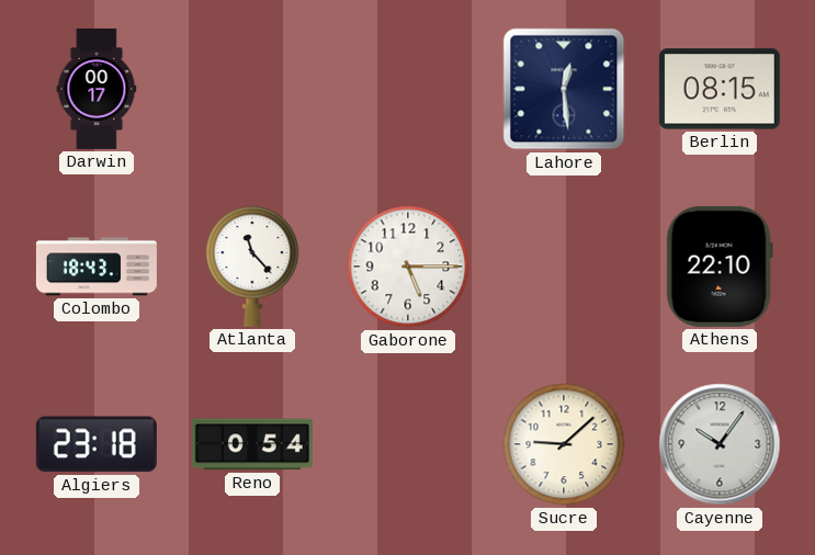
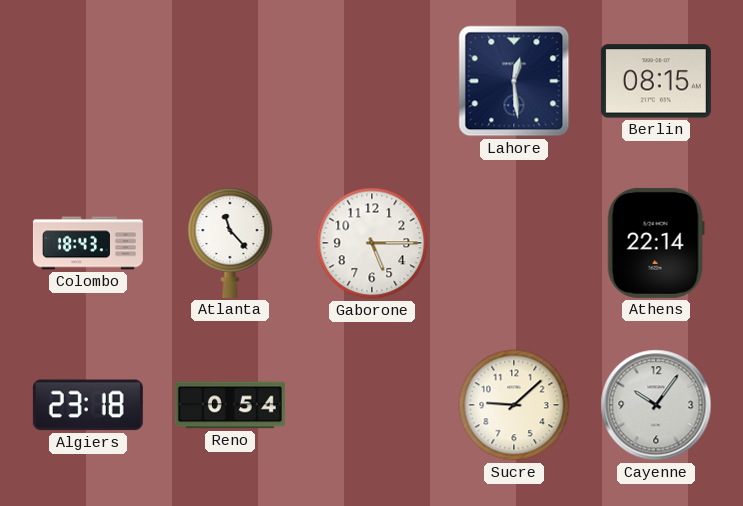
Darwin: 00:17 -> none (97, 89)
Athens: 22:10 -> 22:14 (656, 243)
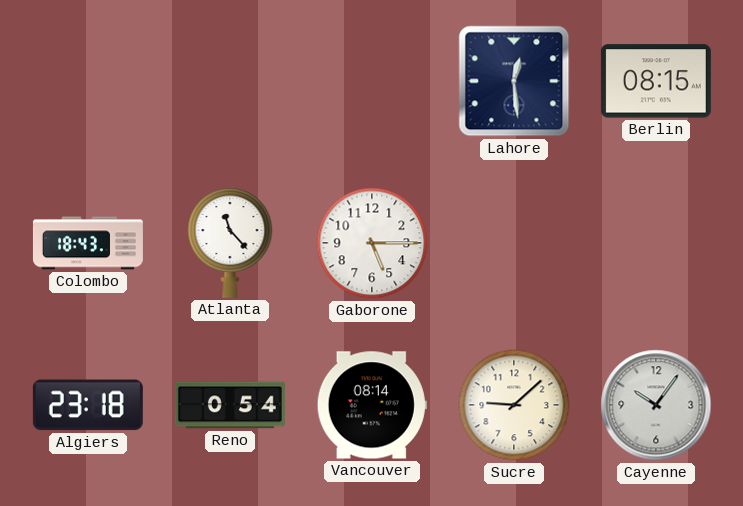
Athens: 22:14 -> none (656, 243)
Vancouver: none -> 08:14 (372, 405)
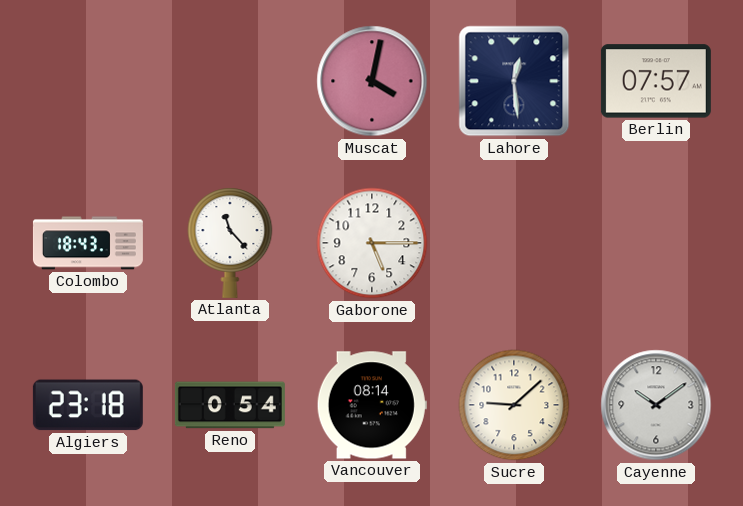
Muscat: none -> 4:02 (372, 81)
Berlin: 08:15 -> 07:57 (656, 81)
Cayenne: 10:06 -> 10:09 (656, 405)
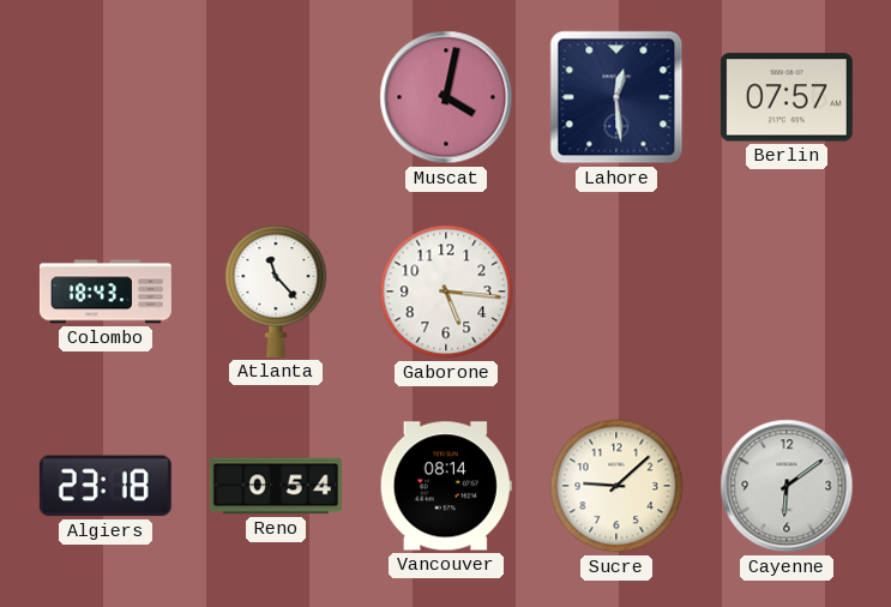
Gaborone: 5:15 -> 5:16 (446, 292)
Cayenne: 10:09 -> 6:09 (787, 486)
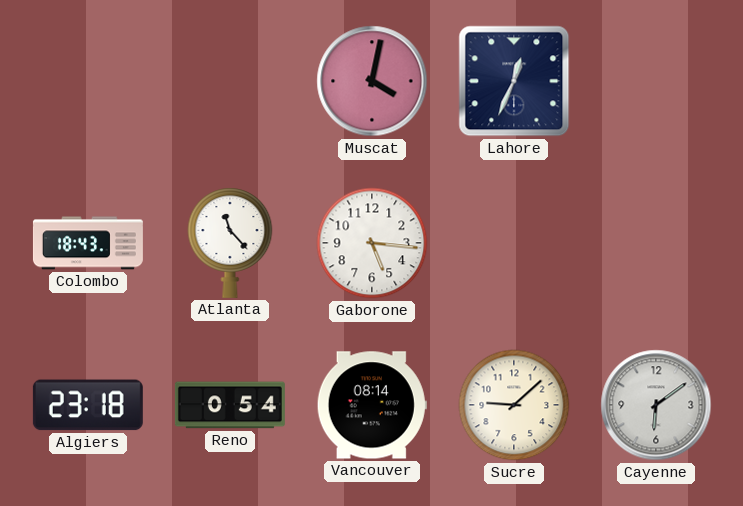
Lahore: 12:29 -> 12:34 (514, 81)
Berlin: 07:57 -> none (787, 97)
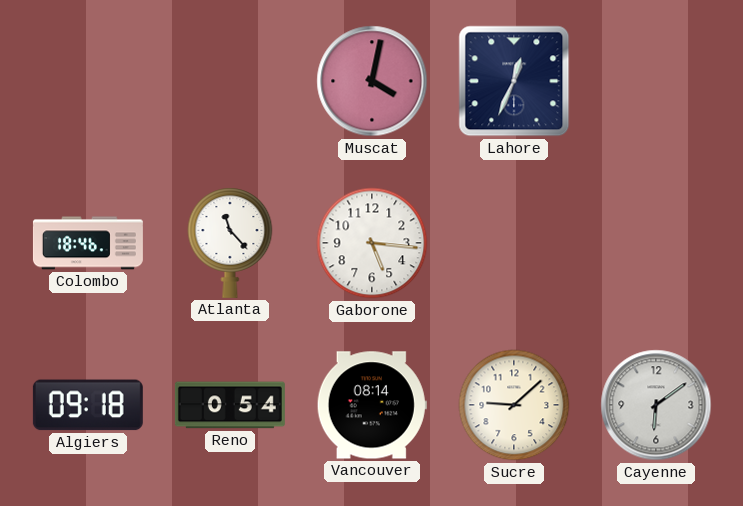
Colombo: 18:43 -> 18:46 (88, 243)
Algiers: 23:18 -> 09:18 (88, 405)
